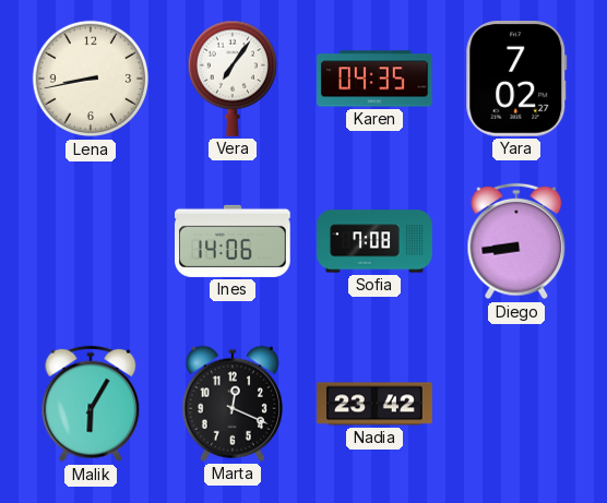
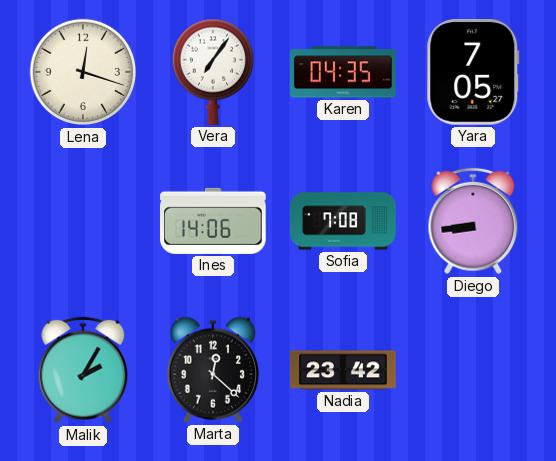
Lena: 8:43 -> 12:18 (83, 72)
Yara: 7:02 -> 7:05 (473, 72)
Malik: 6:05 -> 2:05 (83, 370)
Marta: 12:19 -> 12:22 (212, 370)
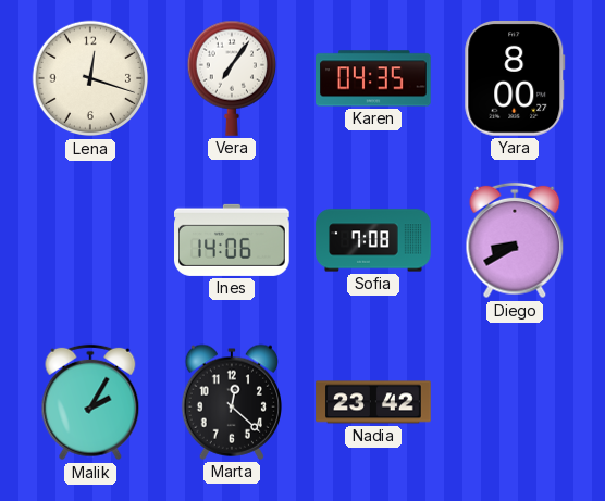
Yara: 7:05 -> 8:00 (515, 78)
Diego: 8:44 -> 8:40 (515, 240)
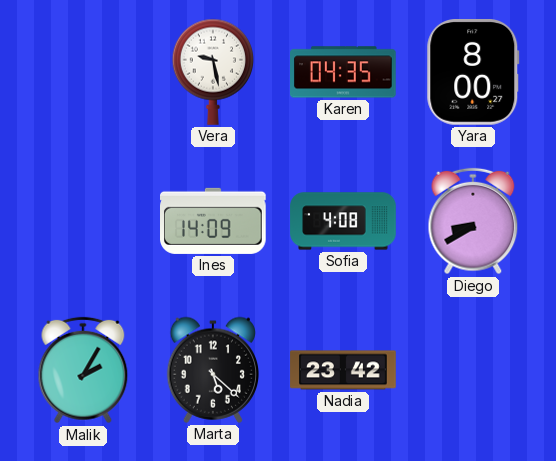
Lena: 12:18 -> none (90, 78)
Vera: 7:06 -> 9:28 (212, 72)
Ines: 14:06 -> 14:09 (213, 221)
Sofia: 7:08 -> 4:08 (343, 221)
Marta: 12:22 -> 5:22 (212, 370)
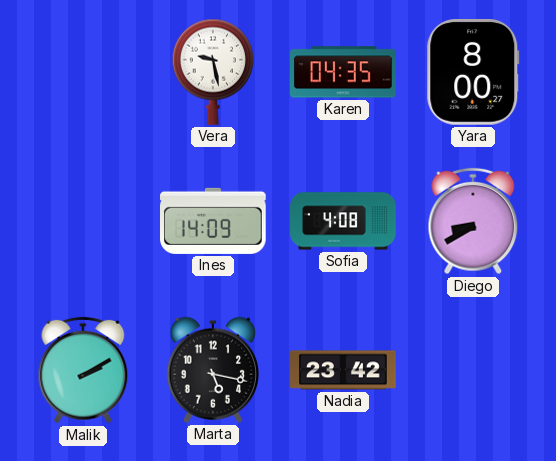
Malik: 2:05 -> 2:10 (83, 370)
Marta: 5:22 -> 5:17 (212, 370)
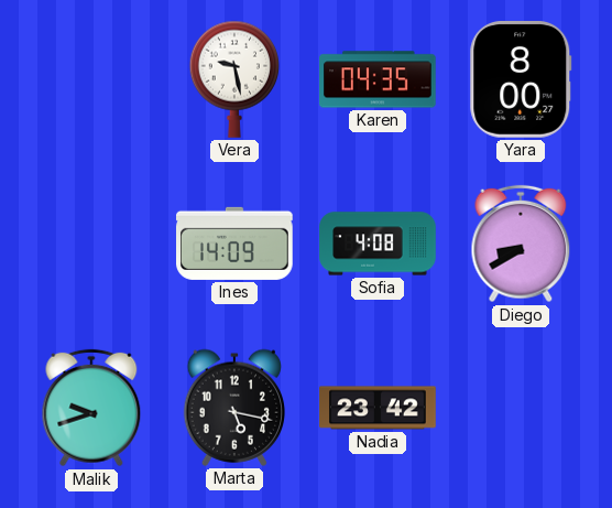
Malik: 2:10 -> 9:42 (91, 408)
